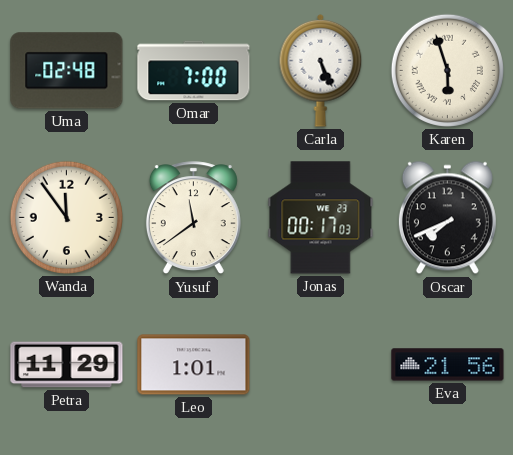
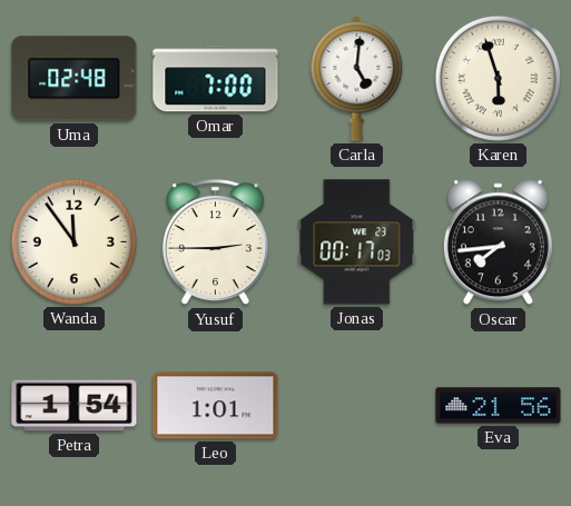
Carla: 5:26 -> 5:01 (357, 78)
Yusuf: 11:39 -> 2:45 (215, 242)
Oscar: 7:41 -> 7:44 (498, 242)
Petra: 11:29 -> 1:54 (75, 406)
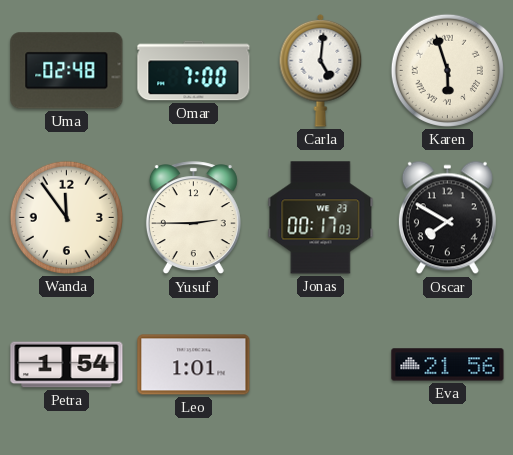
Oscar: 7:44 -> 7:50 (447, 218)
